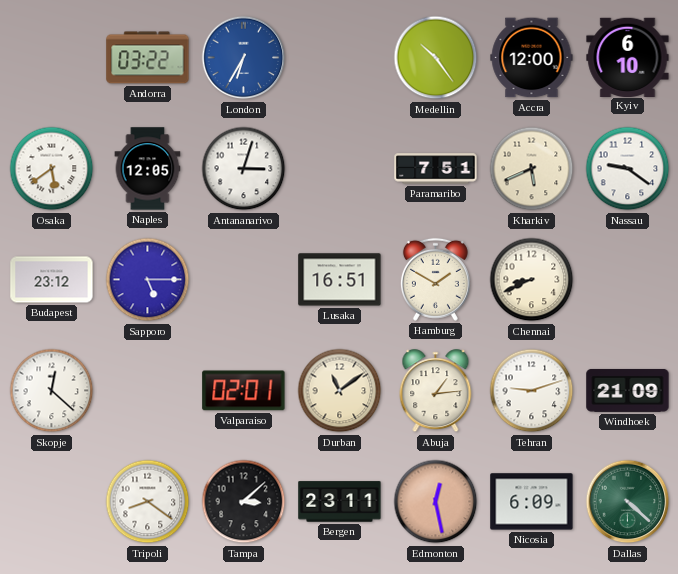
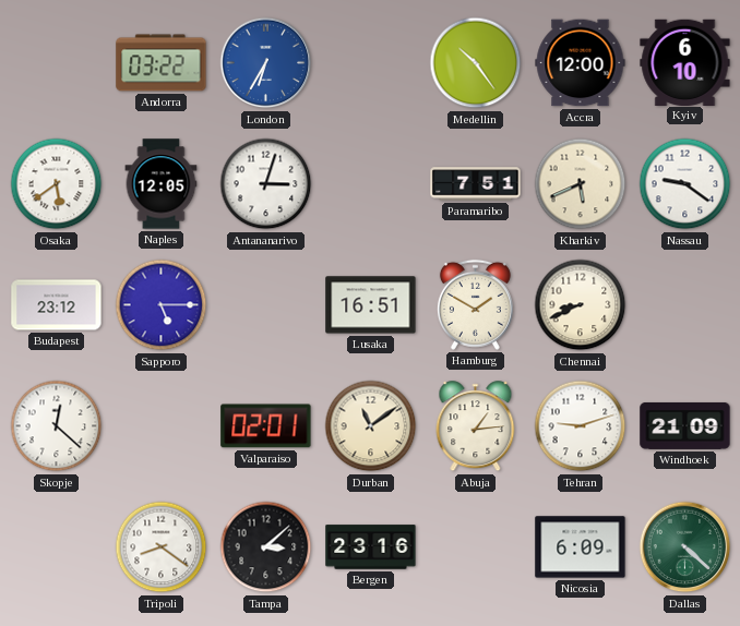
Bergen: 23:11 -> 23:16 (371, 547)
Edmonton: 12:28 -> none (436, 502)
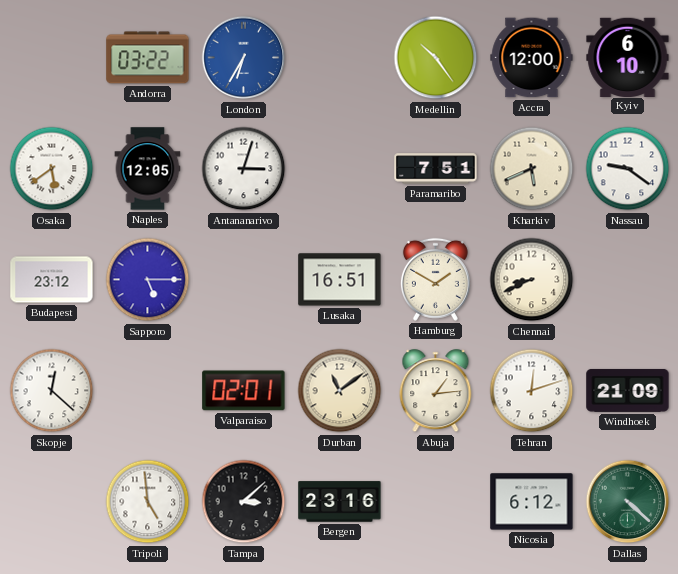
Tehran: 9:12 -> 12:12 (532, 391)
Tripoli: 8:21 -> 4:59 (148, 502)
Nicosia: 6:09 -> 6:12 (532, 502)
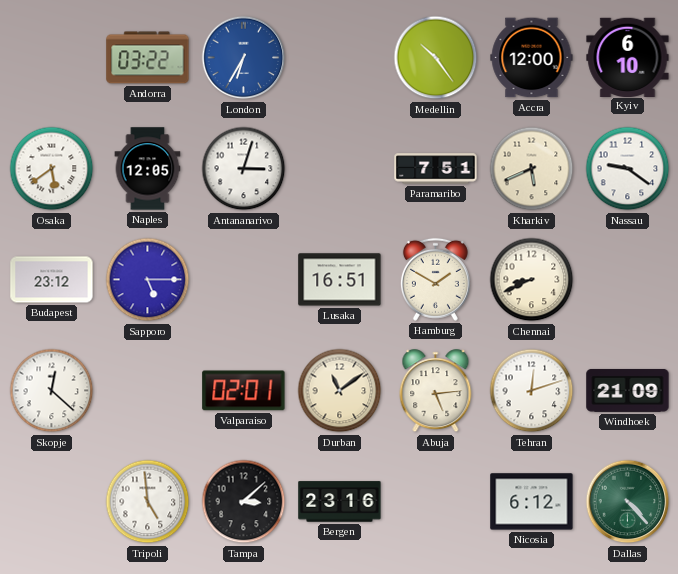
Abuja: 1:14 -> 5:14 (436, 391)
Dallas: 4:22 -> 4:23 (628, 502)
